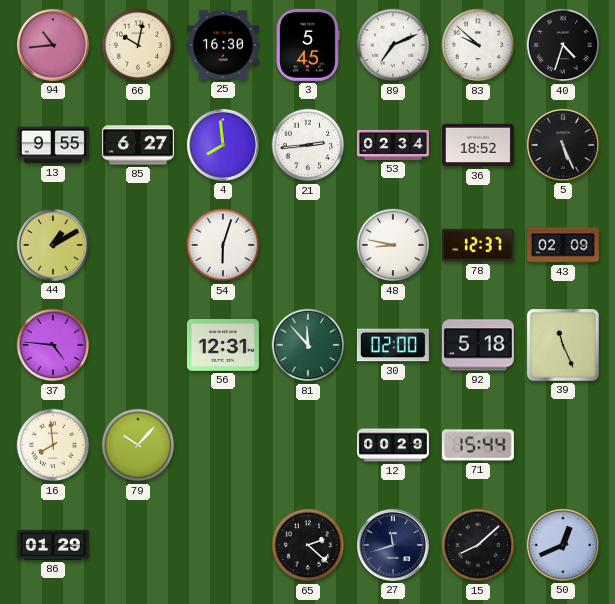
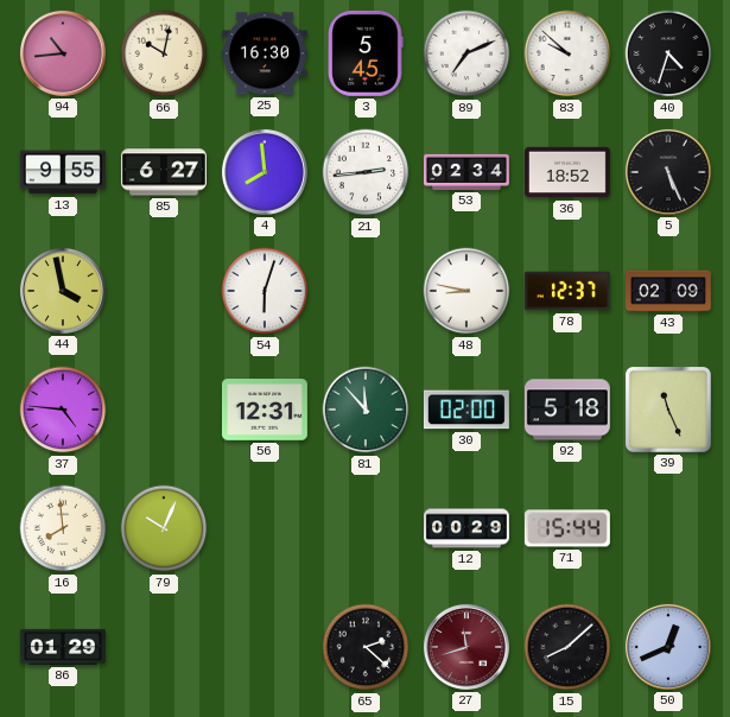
44: 1:10 -> 3:58 (63, 291)
79: 10:07 -> 10:04 (164, 528)
27 dial: navy -> burgundy (466, 647)
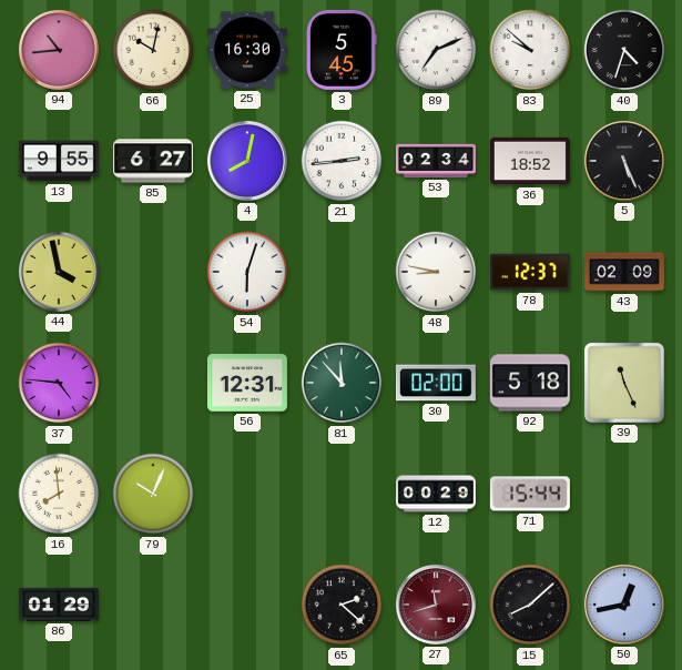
4: 7:59 -> 8:02 (247, 161)
50: 12:41 -> 12:43 (624, 605)
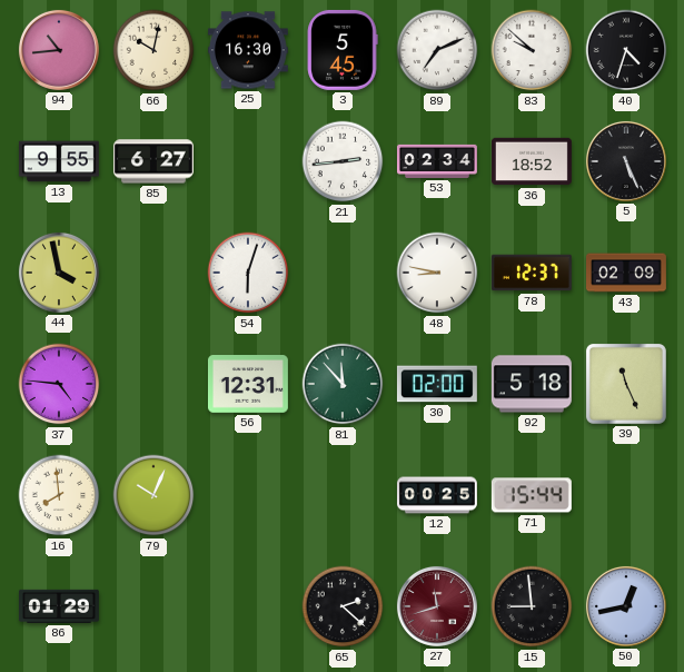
4: 8:02 -> none (247, 161)
12: 00:29 -> 00:25 (437, 495)
15: 8:08 -> 8:59 (532, 606)
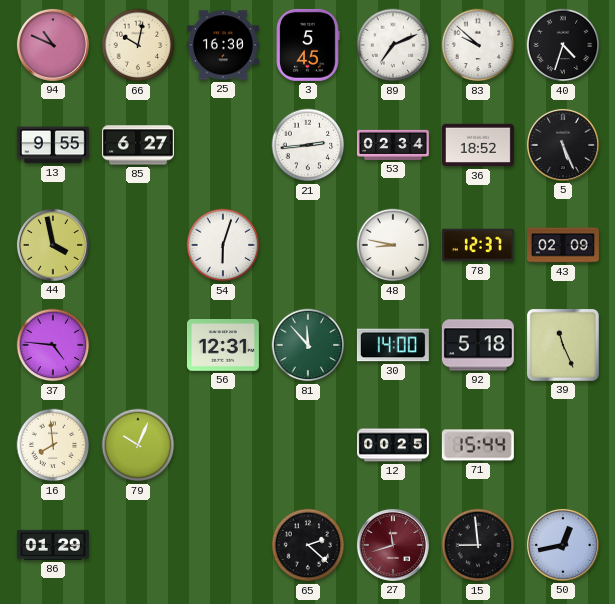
94: 10:44 -> 10:49 (53, 45)
30: 02:00 -> 14:00 (393, 345)
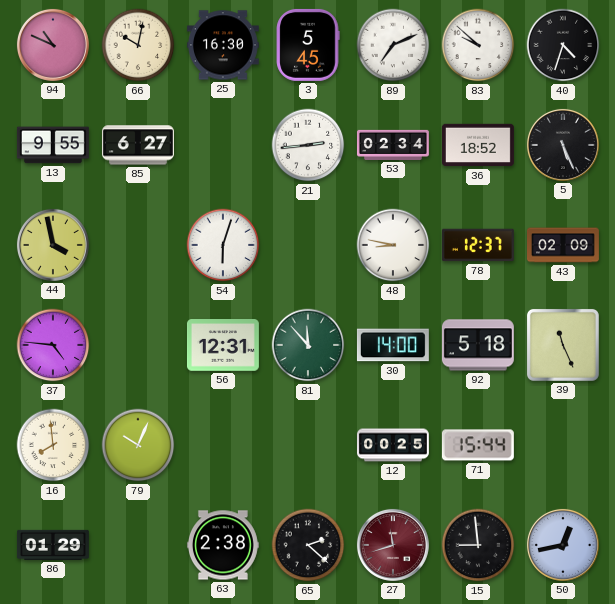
63: none -> 2:38 (223, 545)
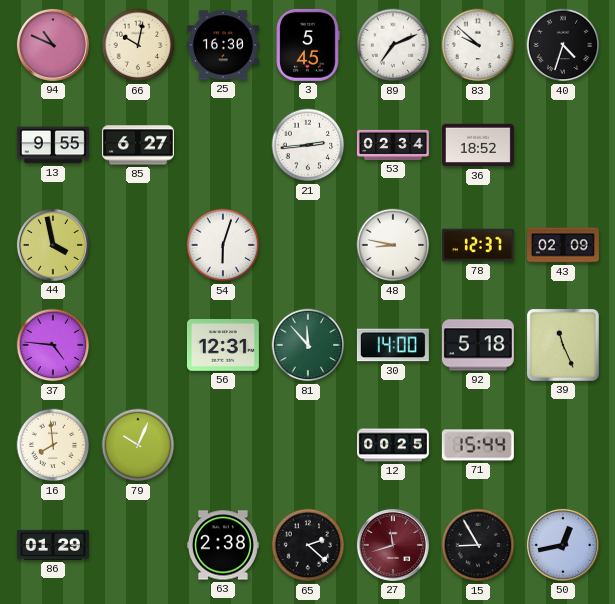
5: 5:26 -> none (563, 145)
15: 8:59 -> 8:55 (478, 545)
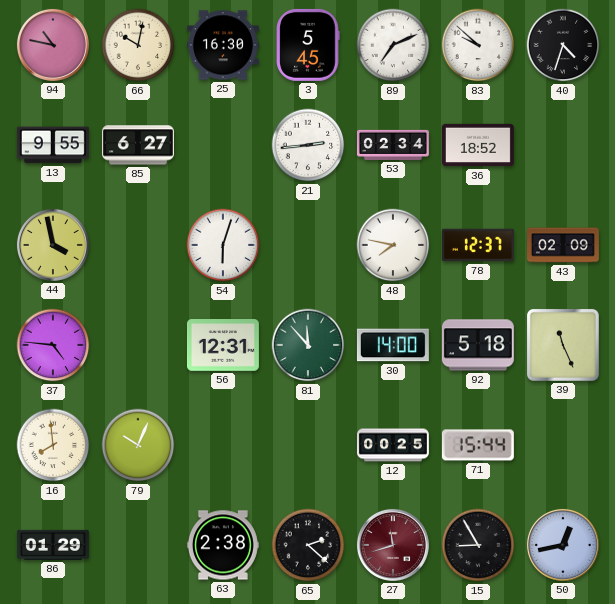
94: 10:49 -> 10:47 (53, 45)
48: 8:47 -> 7:47 (393, 245)
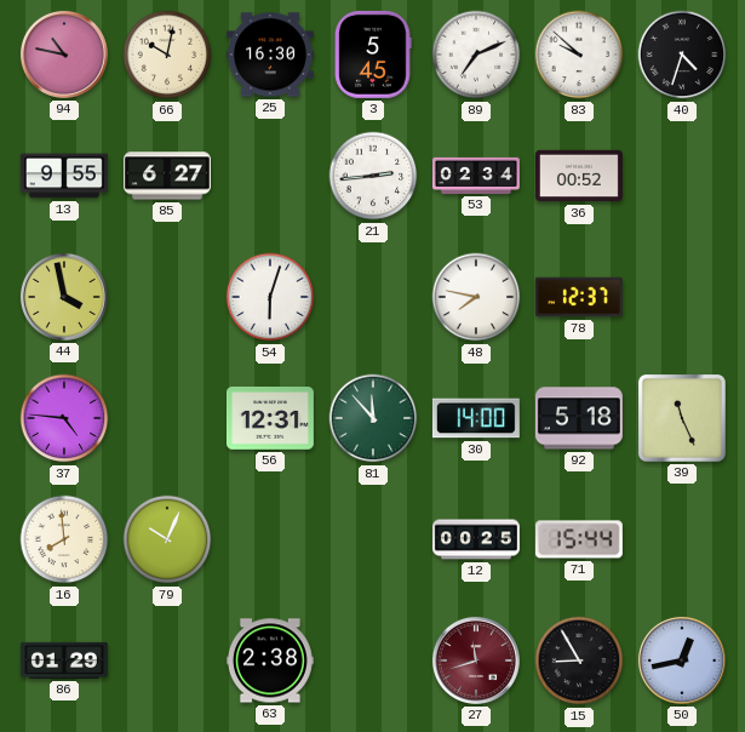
36: 18:52 -> 00:52 (579, 176)
43: 02:09 -> none (564, 245)
65: 2:22 -> none (308, 545)
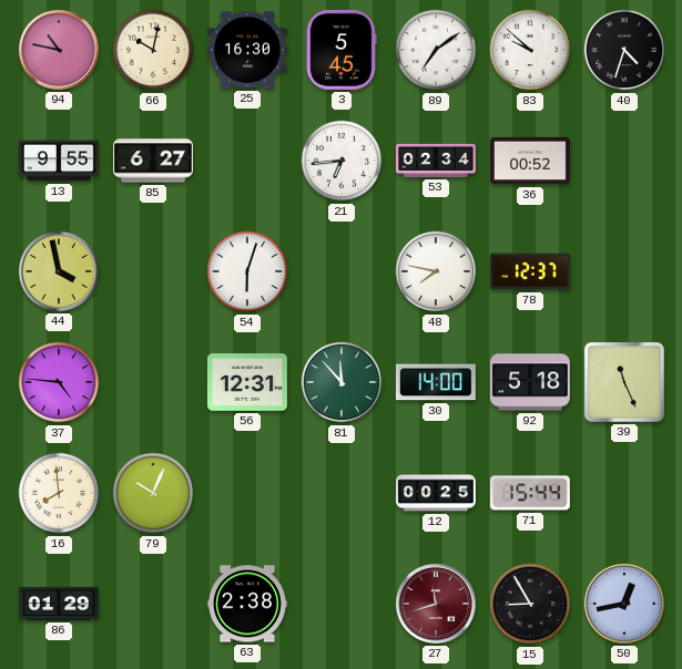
89: 7:11 -> 7:09 (436, 50)
21: 2:44 -> 6:44 (342, 161)
